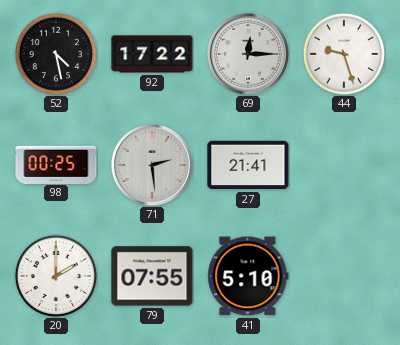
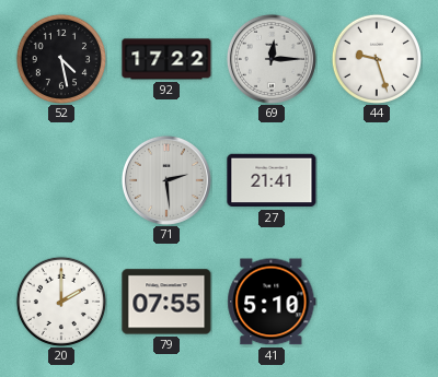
98: 00:25 -> none (56, 164)
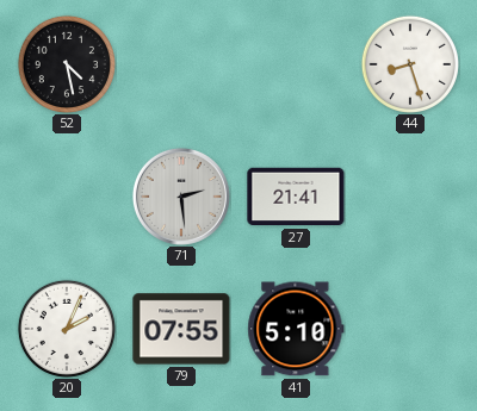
92: 17:22 -> none (166, 59)
69: 12:15 -> none (272, 59)
44: 9:27 -> 8:27 (409, 63)
20: 2:00 -> 2:04 (66, 328)
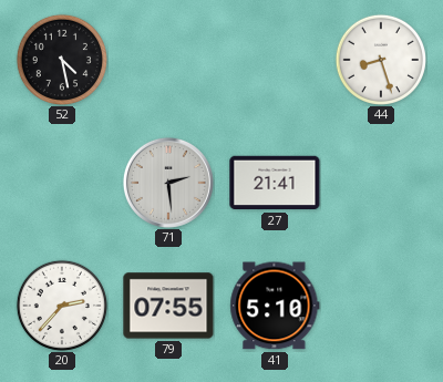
20: 2:04 -> 2:37 (61, 304)
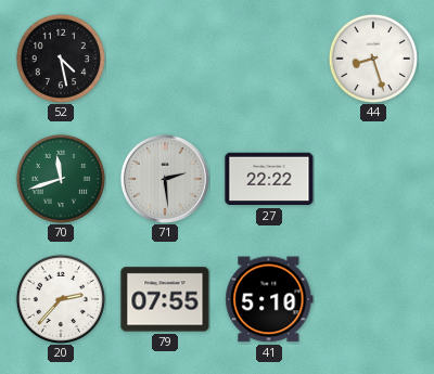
70: none -> 11:42 (60, 178)
27: 21:41 -> 22:22 (269, 179)
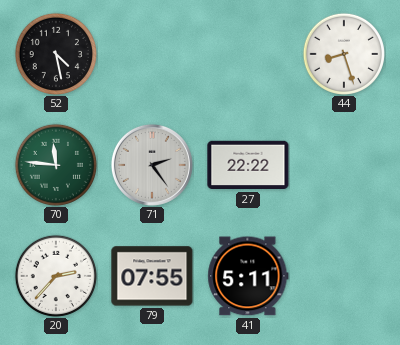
70: 11:42 -> 11:46 (55, 164)
71: 2:29 -> 2:24 (152, 165)
41: 5:10 -> 5:11 (248, 276)
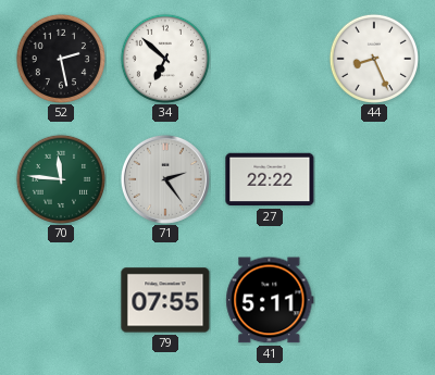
52: 4:28 -> 2:28 (60, 58)
34: none -> 6:52 (164, 58)
44: 8:27 -> 8:26 (373, 58)
20: 2:37 -> none (55, 275)
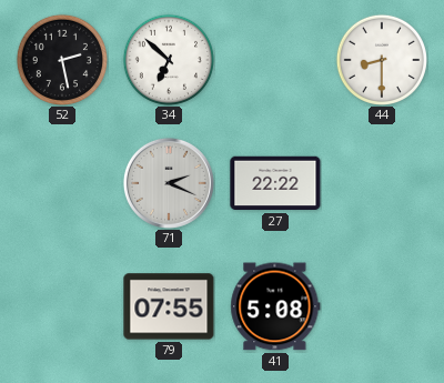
44: 8:26 -> 8:30 (381, 59)
70: 11:46 -> none (60, 178)
71: 2:24 -> 2:19 (169, 183)
41: 5:11 -> 5:08 (275, 306)
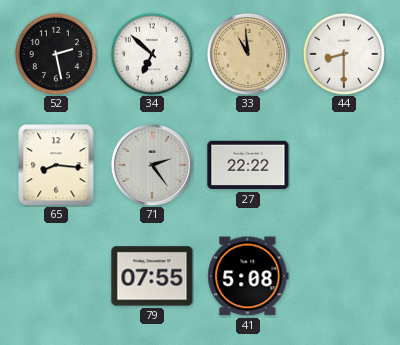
33: none -> 10:59 (248, 54)
65: none -> 8:16 (56, 165)
71: 2:19 -> 2:24 (152, 165)
